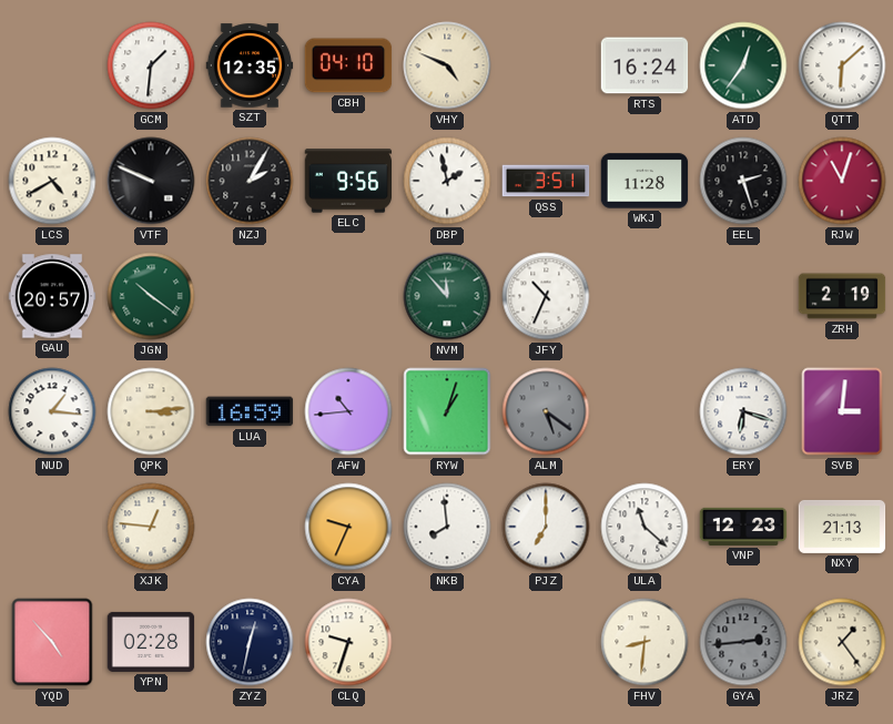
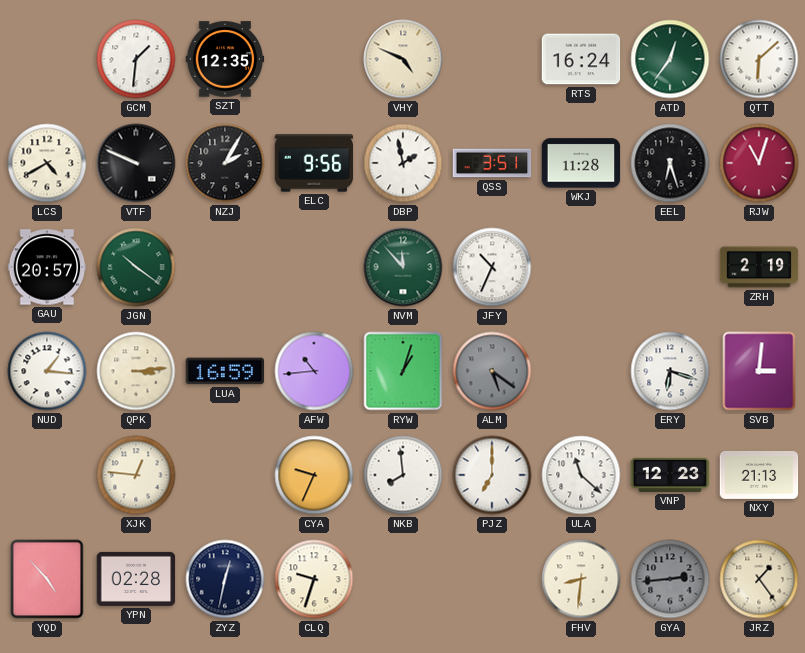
CBH: 04:10 -> none (348, 65)
EEL: 2:27 -> 6:27 (670, 163)
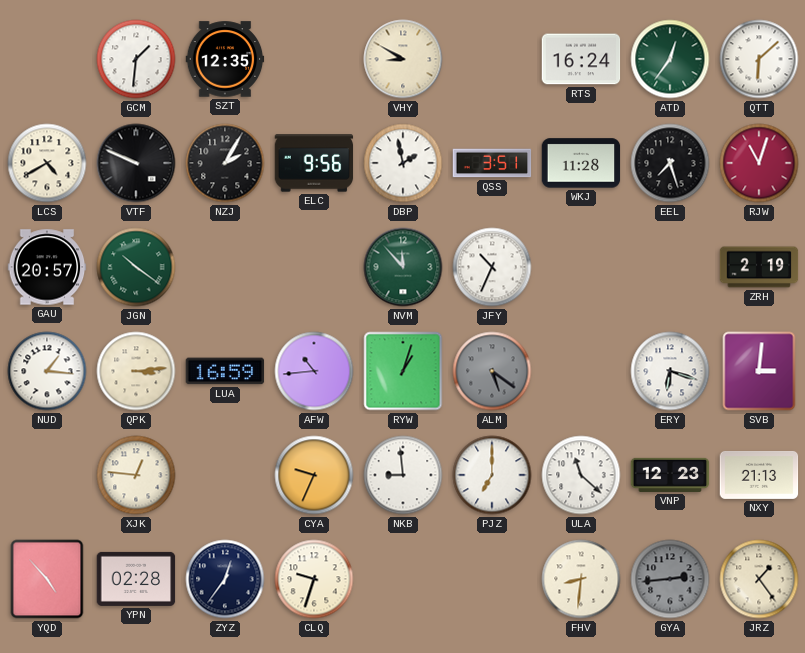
VHY: 4:49 -> 8:50 (403, 59)
EEL: 6:27 -> 7:27 (670, 163)
NKB: 7:59 -> 8:59 (403, 475)
ZYZ: 12:32 -> 12:36 (225, 579)
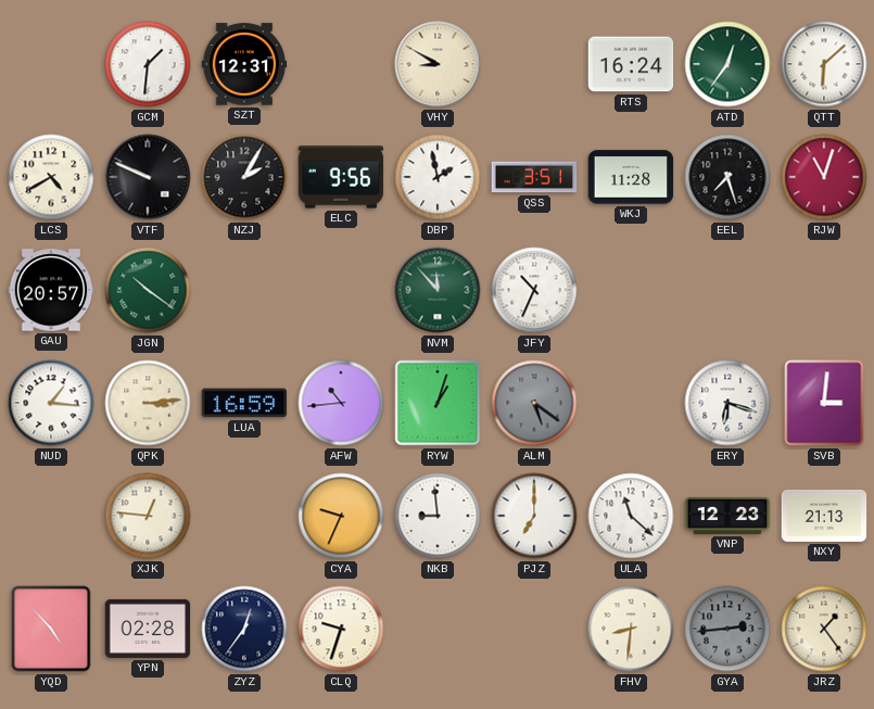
SZT: 12:35 -> 12:31 (244, 64)
ZRH: 2:19 -> none (759, 267)
